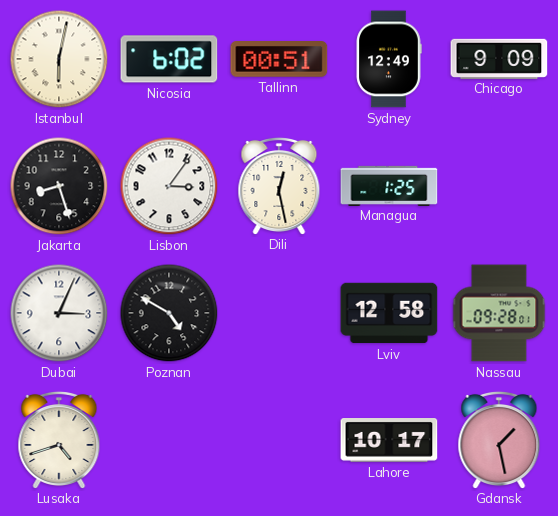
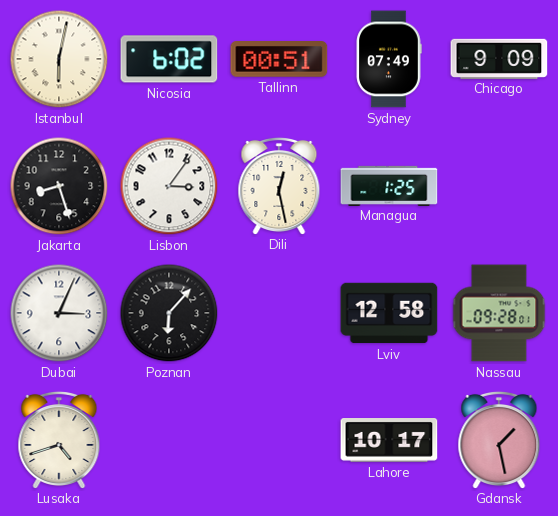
Sydney: 12:49 -> 07:49 (389, 59)
Poznan: 4:50 -> 6:07 (169, 313)
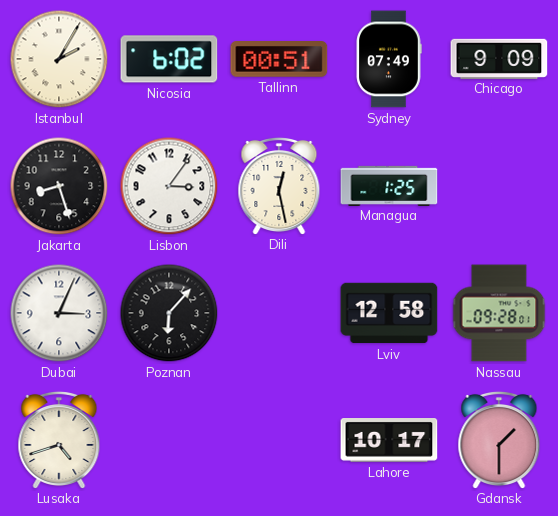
Istanbul: 6:02 -> 2:05 (59, 59)
Gdansk: 1:28 -> 1:30 (499, 439)
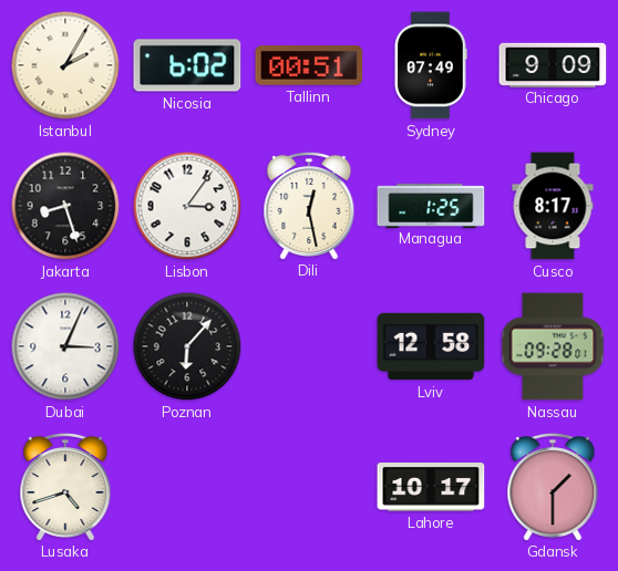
Cusco: none -> 8:17 (553, 206)
